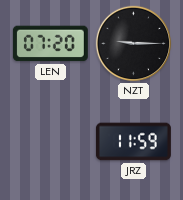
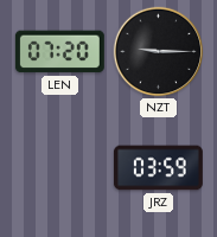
JRZ: 11:59 -> 03:59 (158, 168)
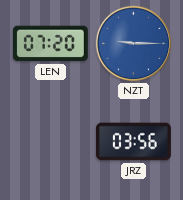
NZT dial: black -> blue (134, 44)
JRZ: 03:59 -> 03:56 (133, 142)
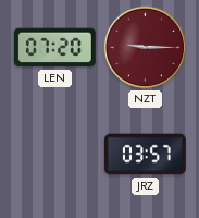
NZT dial: blue -> burgundy (146, 48)
JRZ: 03:56 -> 03:57 (145, 155)
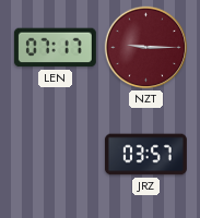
LEN: 07:20 -> 07:17 (55, 48)
